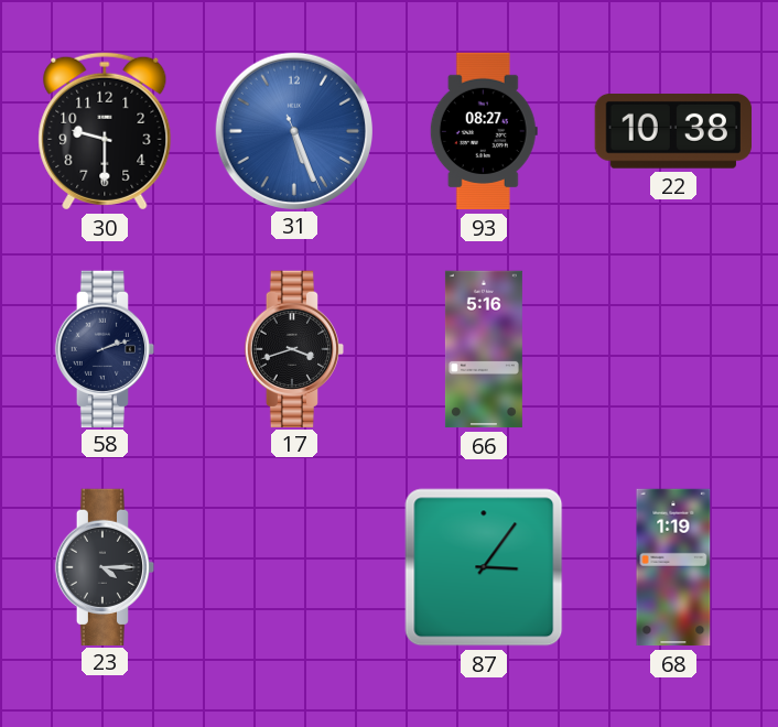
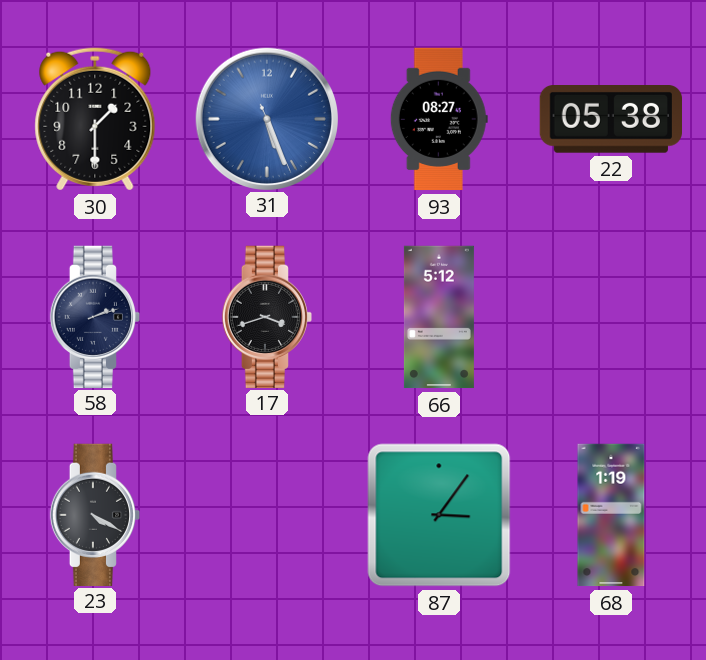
30: 9:30 -> 1:30 (95, 119)
22: 10:38 -> 05:38 (610, 120)
66: 5:16 -> 5:12 (439, 317)
23: 4:15 -> 4:20 (94, 514)
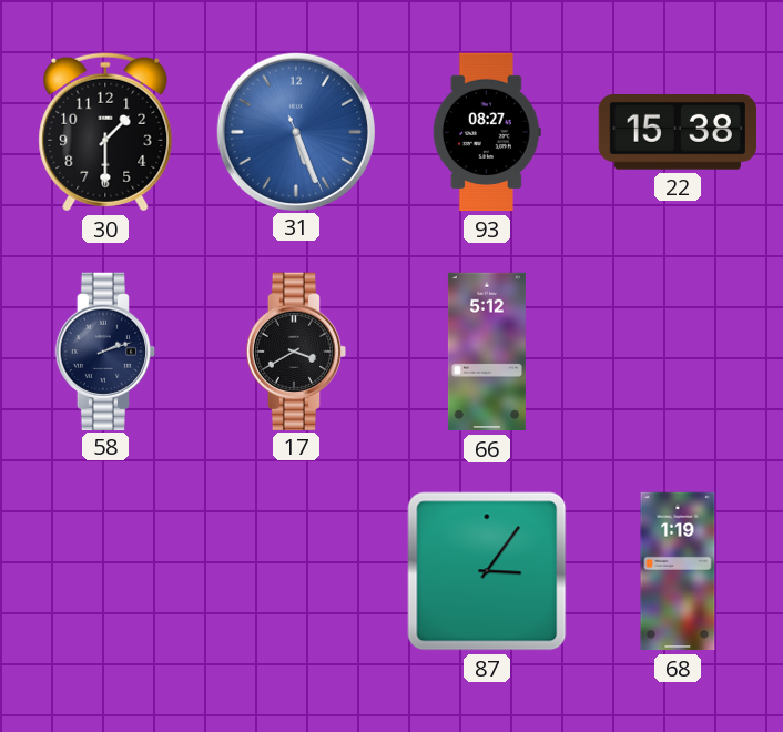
22: 05:38 -> 15:38 (677, 133)
17: 3:42 -> 3:40 (295, 350)
23: 4:20 -> none (94, 514)
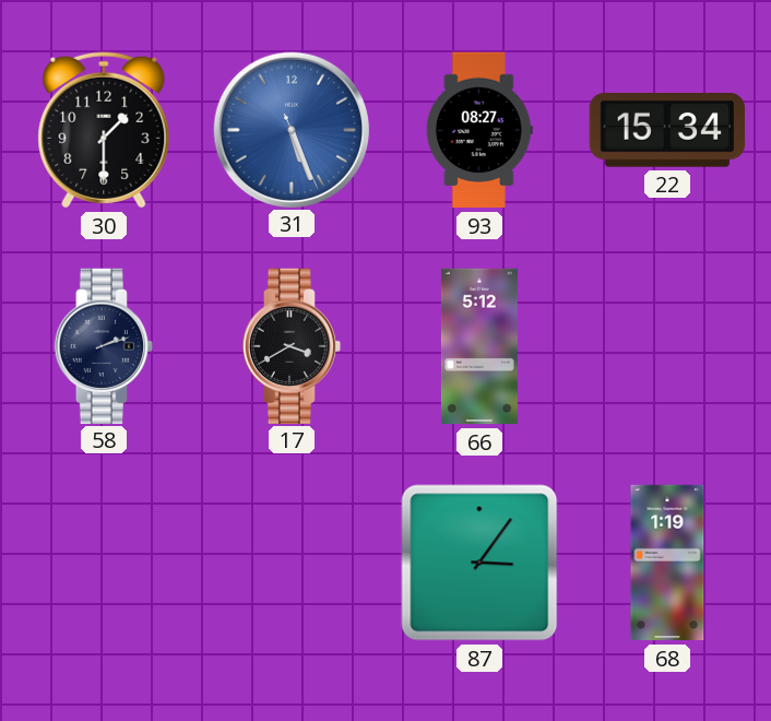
22: 15:38 -> 15:34 (666, 131)
